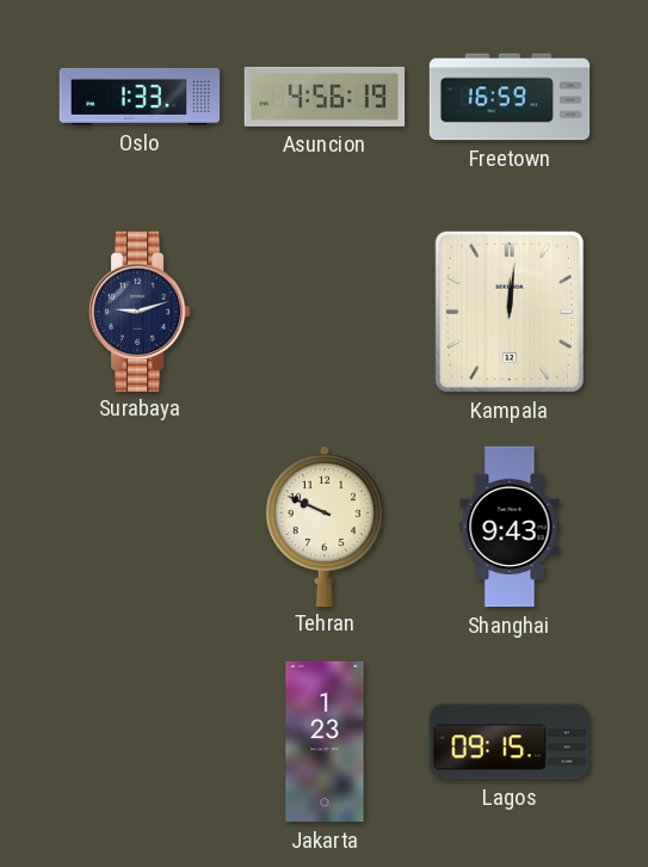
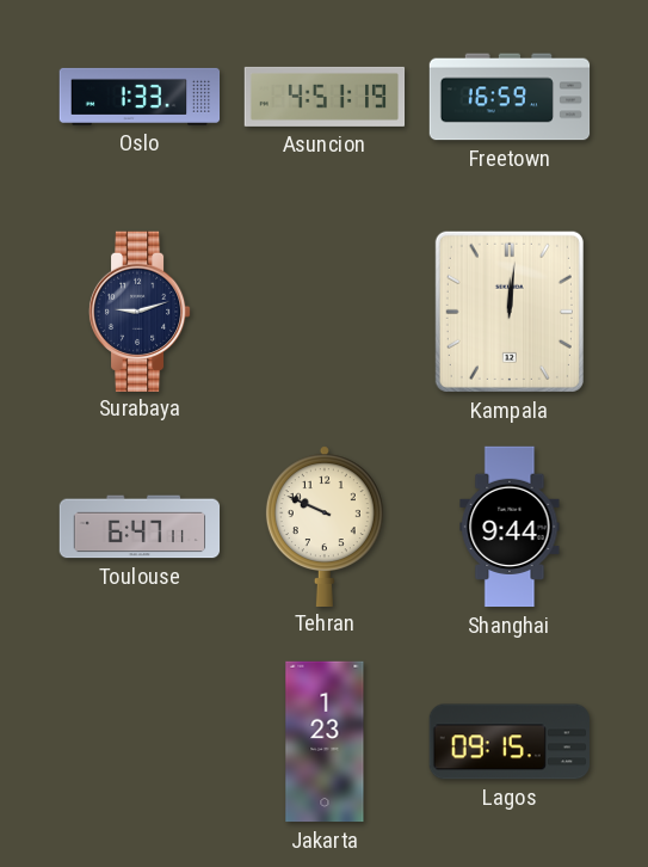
Asuncion: 4:56 -> 4:51 (325, 97)
Toulouse: none -> 6:47 (140, 527)
Shanghai: 9:43 -> 9:44 (510, 527)
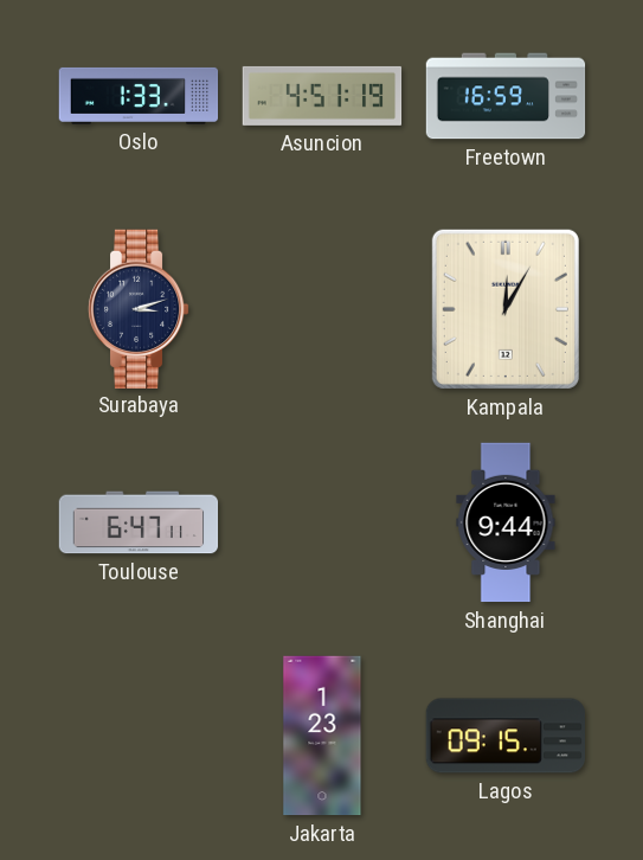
Surabaya: 9:12 -> 3:12 (139, 308)
Kampala: 12:01 -> 12:05 (506, 309)
Tehran: 9:49 -> none (325, 525)
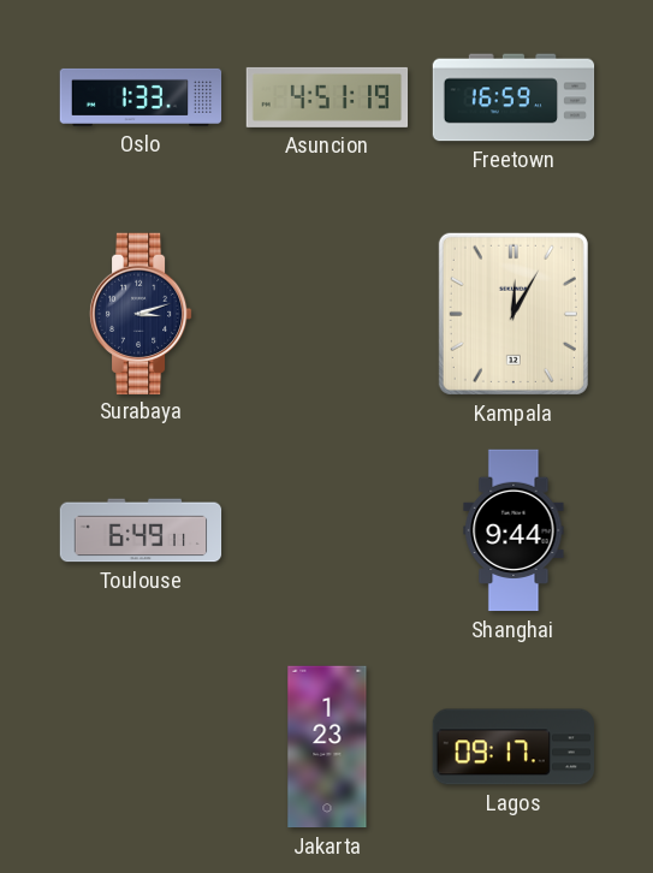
Toulouse: 6:47 -> 6:49 (141, 530)
Lagos: 09:15 -> 09:17 (512, 747)
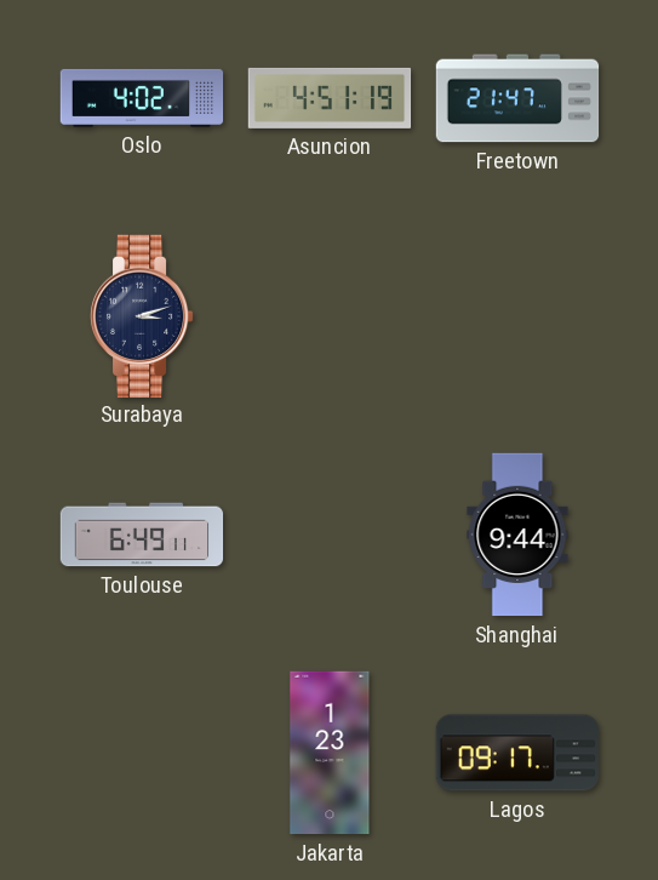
Oslo: 1:33 -> 4:02 (142, 98)
Freetown: 16:59 -> 21:47 (517, 98)
Kampala: 12:05 -> none (514, 314)
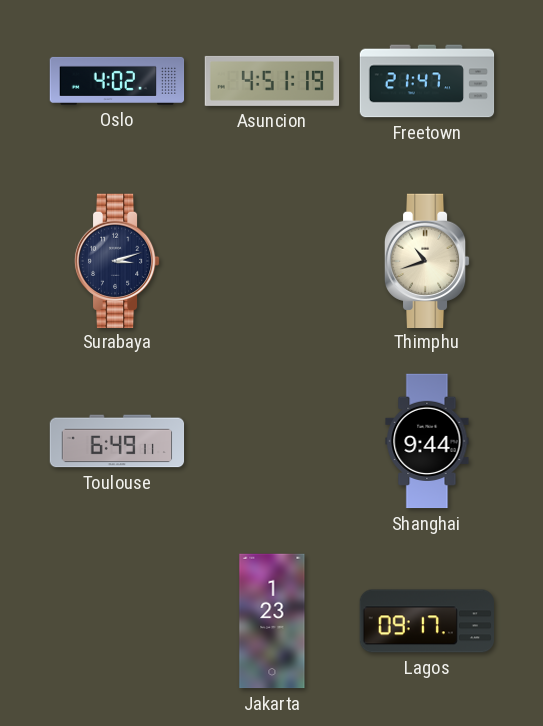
Thimphu: none -> 10:42 (427, 260)
